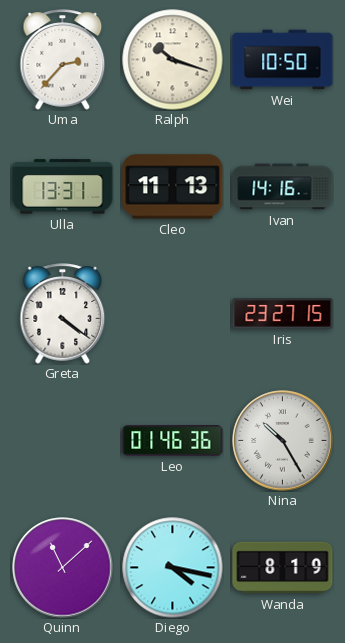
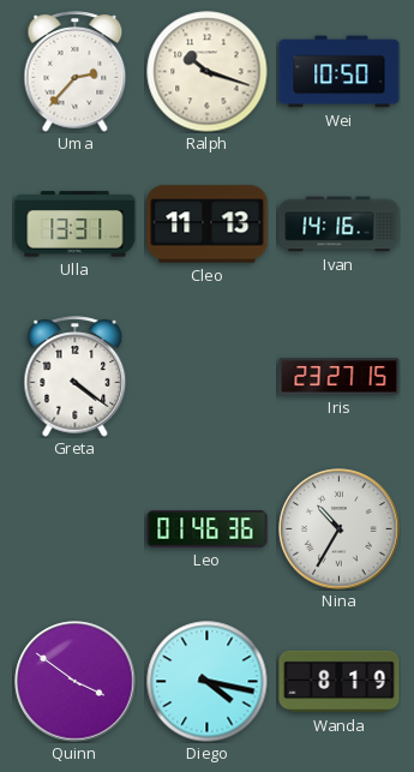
Nina: 10:25 -> 10:35 (340, 529)
Quinn: 11:08 -> 3:51 (76, 682)
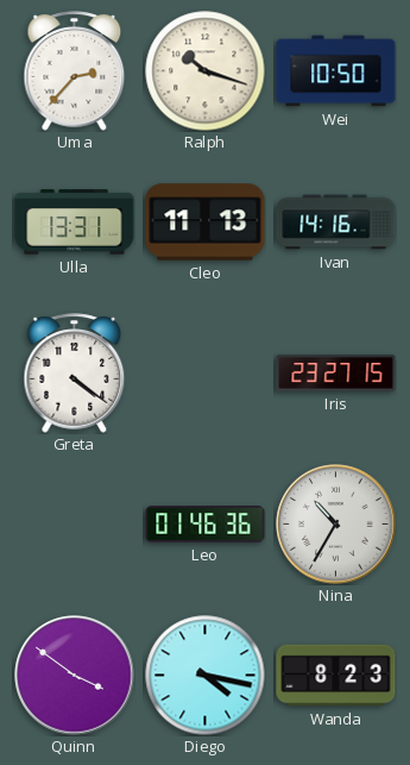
Wanda: 8:19 -> 8:23 (336, 676)
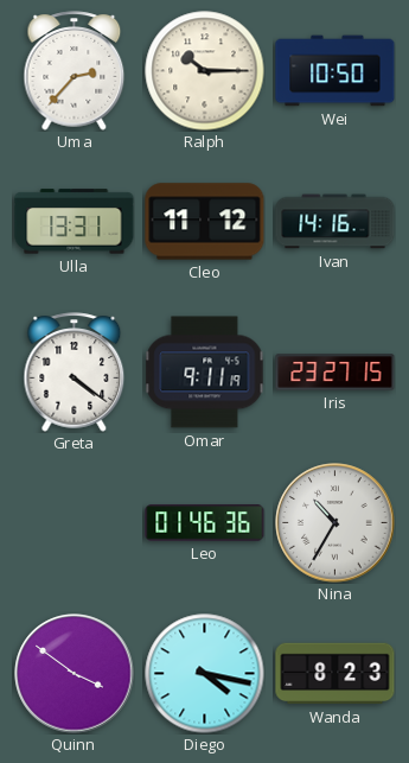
Ralph: 10:18 -> 10:15 (205, 71)
Cleo: 11:13 -> 11:12 (205, 222)
Omar: none -> 9:11 (205, 373)
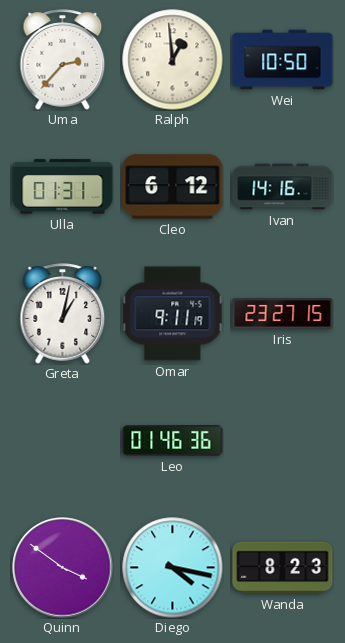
Ralph: 10:15 -> 12:59 (173, 60)
Ulla: 13:31 -> 01:31 (63, 187)
Cleo: 11:12 -> 6:12 (173, 187)
Greta: 4:21 -> 1:02 (63, 314)
Nina: 10:35 -> none (335, 523)
